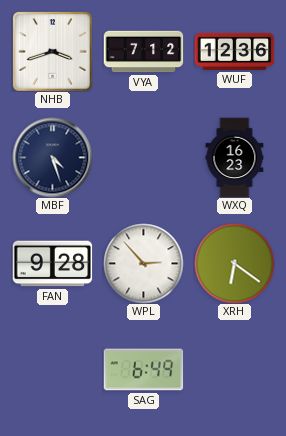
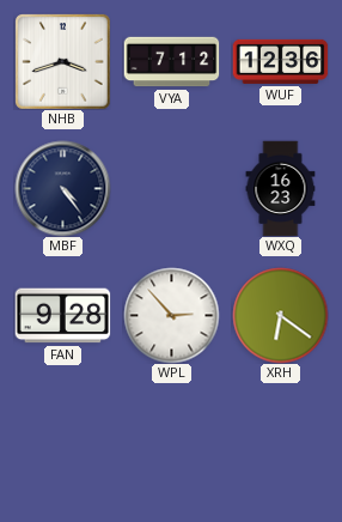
MBF: 4:27 -> 4:24 (62, 188)
SAG: 6:49 -> none (143, 370)
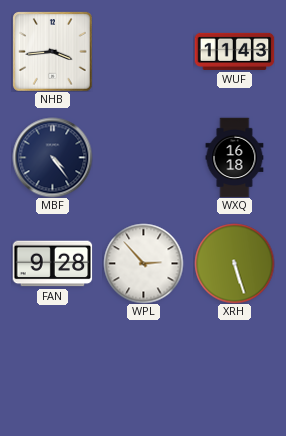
NHB: 3:42 -> 3:44 (52, 51)
VYA: 7:12 -> none (171, 62)
WUF: 12:36 -> 11:43 (234, 51)
WXQ: 16:23 -> 16:18 (235, 157)
XRH: 6:21 -> 5:27 (234, 263)
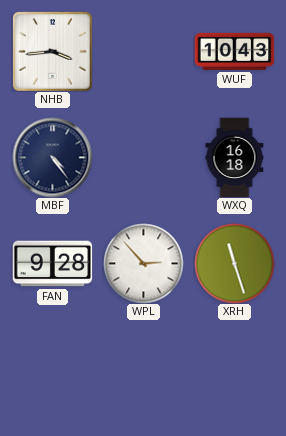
WUF: 11:43 -> 10:43 (234, 51)
XRH: 5:27 -> 11:27 (234, 263)
